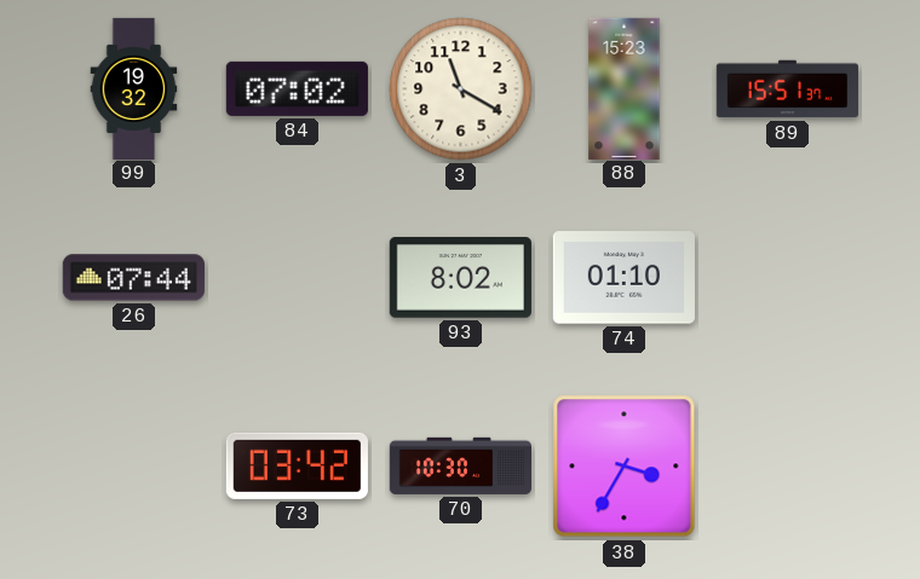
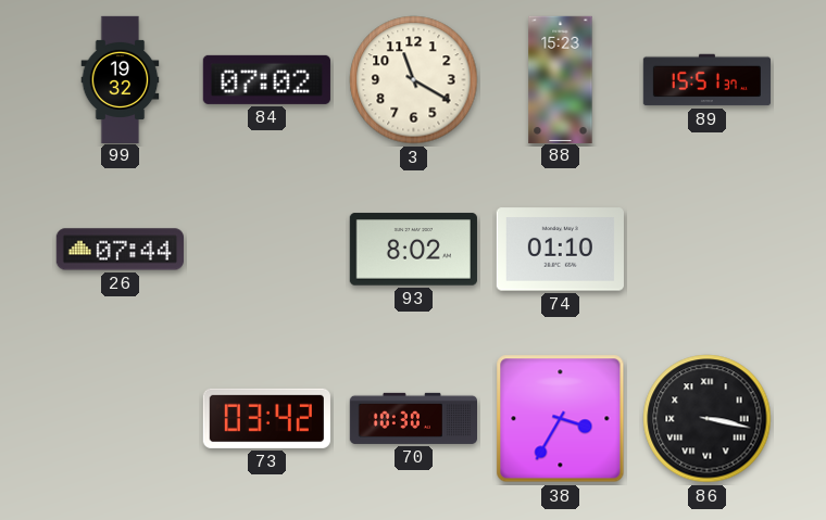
86: none -> 3:17 (708, 419)
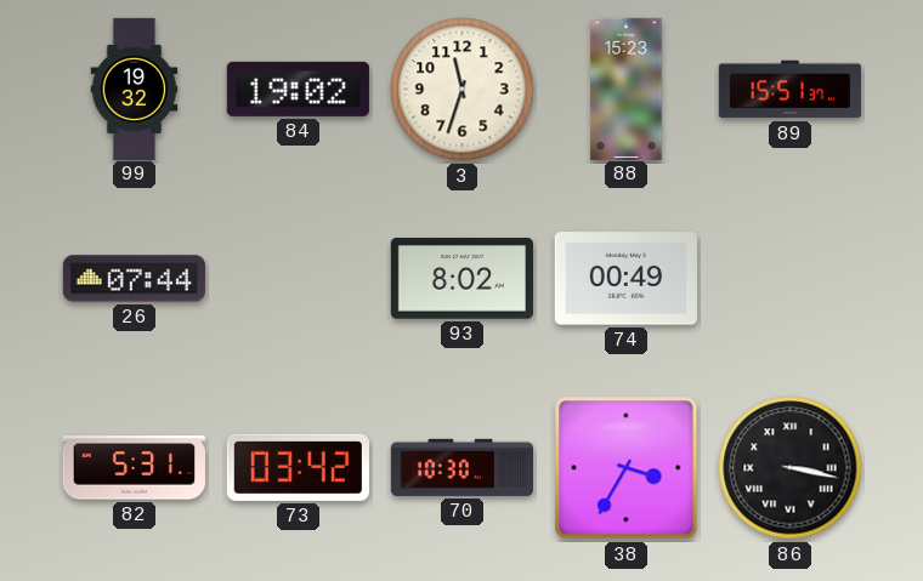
84: 07:02 -> 19:02 (298, 89)
3: 11:20 -> 11:33 (463, 90)
74: 01:10 -> 00:49 (625, 279)
82: none -> 5:31 (134, 468)
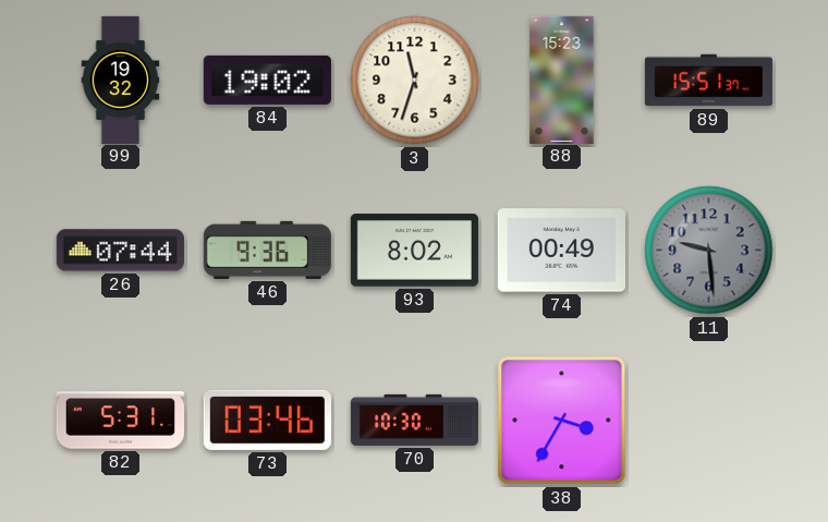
46: none -> 9:36 (267, 250)
11: none -> 9:29 (709, 251)
73: 03:42 -> 03:46 (267, 420)
86: 3:17 -> none (791, 468)
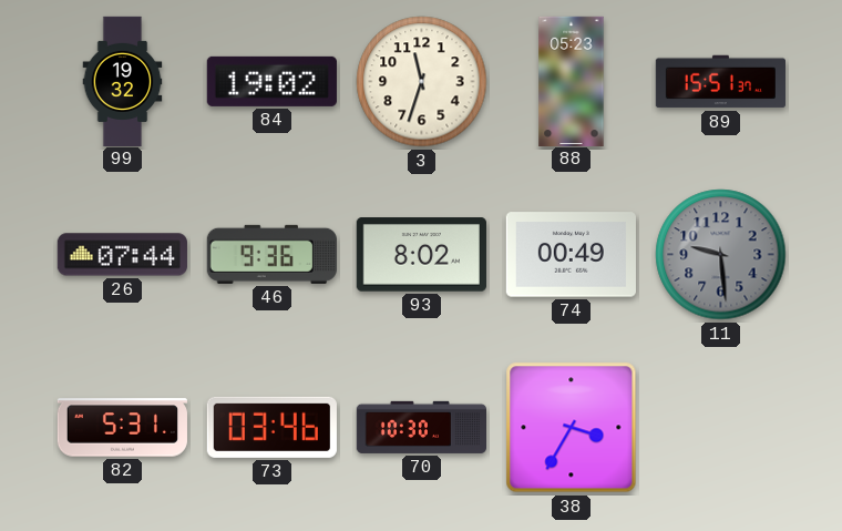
88: 15:23 -> 05:23 (572, 81)
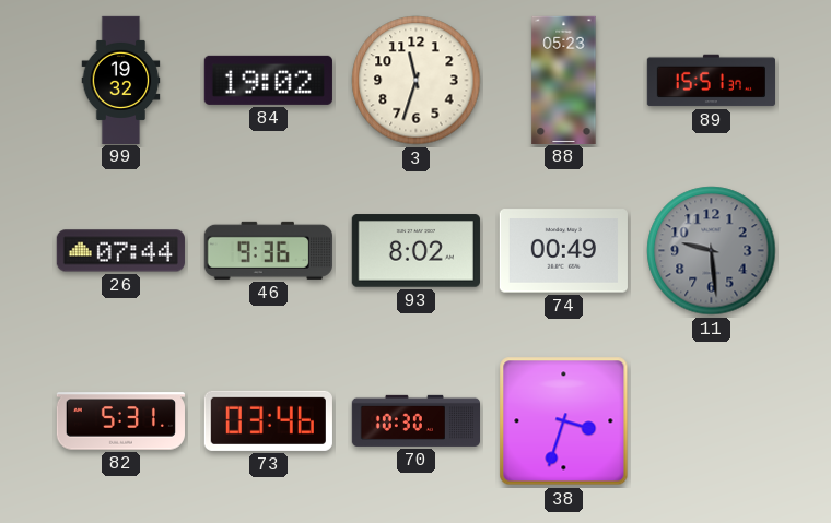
38: 3:35 -> 3:33 (564, 421)
